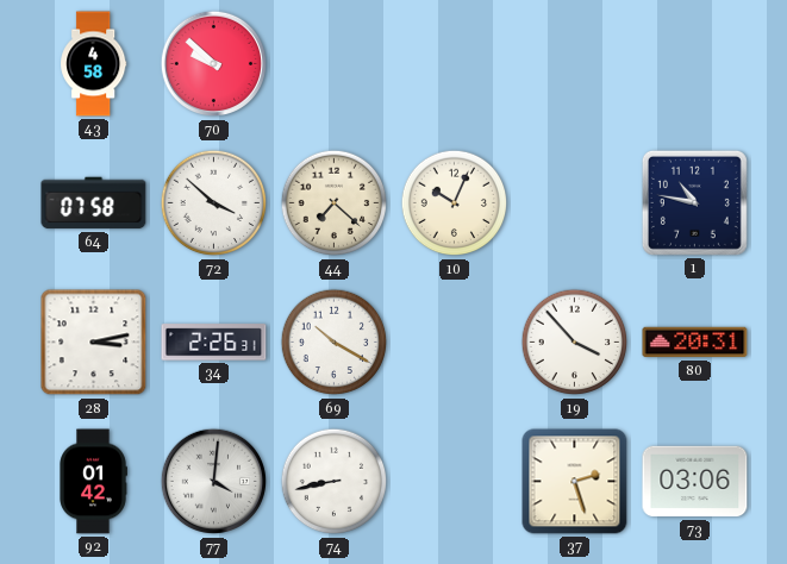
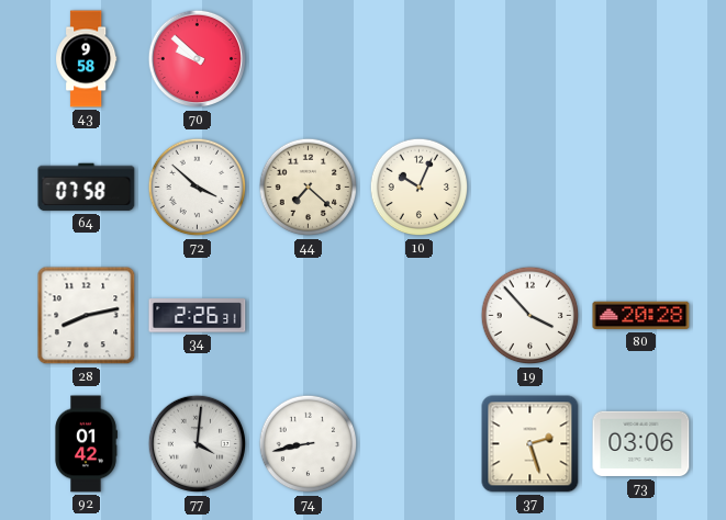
43: 4:58 -> 9:58 (87, 59)
1: 10:47 -> none (694, 202)
28: 3:13 -> 8:13 (87, 316)
69: 10:20 -> none (335, 343)
80: 20:31 -> 20:28 (641, 316)
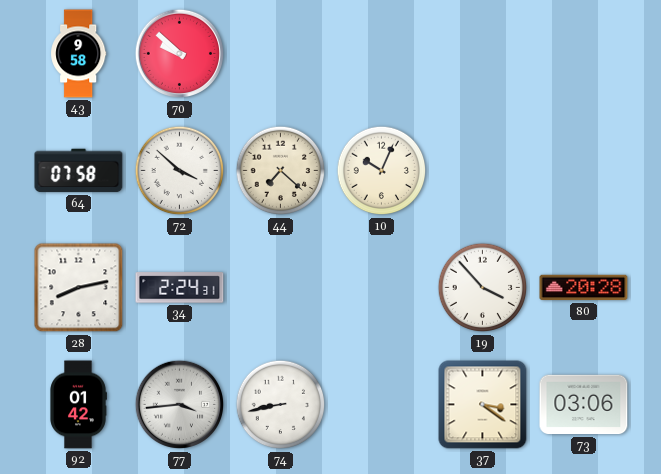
34: 2:26 -> 2:24 (180, 288)
77: 4:01 -> 3:44 (180, 405)
37: 2:27 -> 3:21 (483, 405)
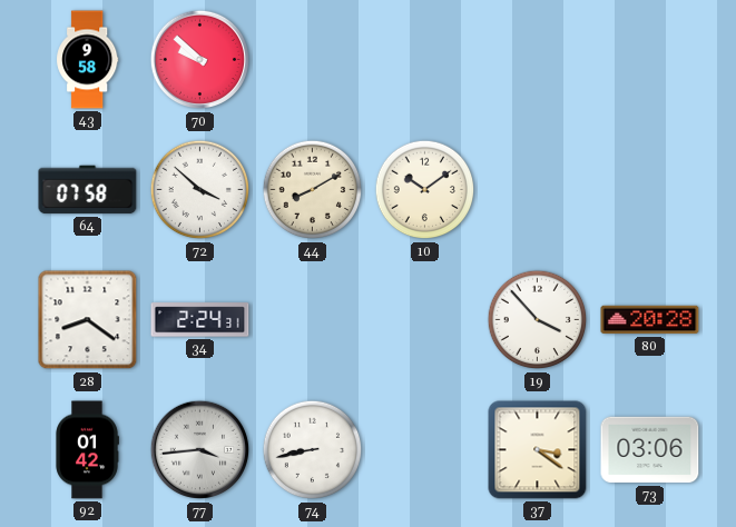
44: 7:22 -> 8:10 (313, 190)
10: 10:04 -> 10:09 (425, 190)
28: 8:13 -> 8:21 (88, 320)
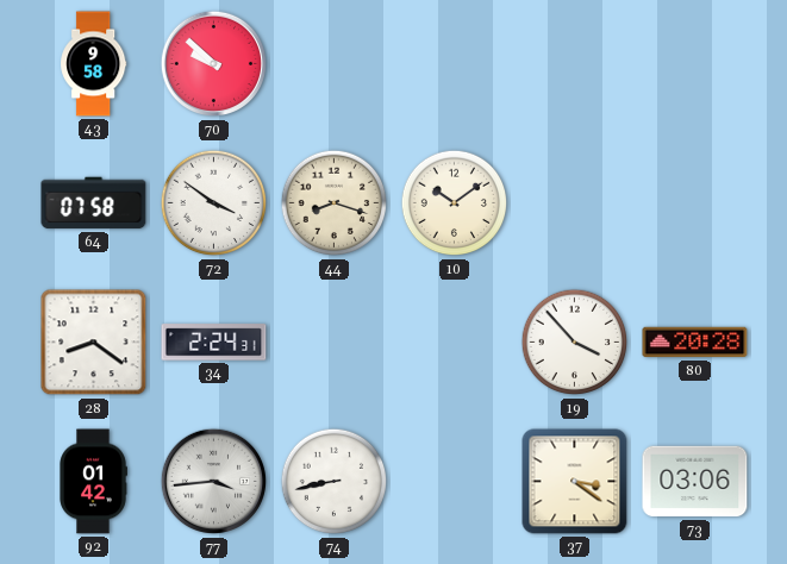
72: 3:52 -> 3:51 (214, 203)
44: 8:10 -> 8:18 (335, 203)
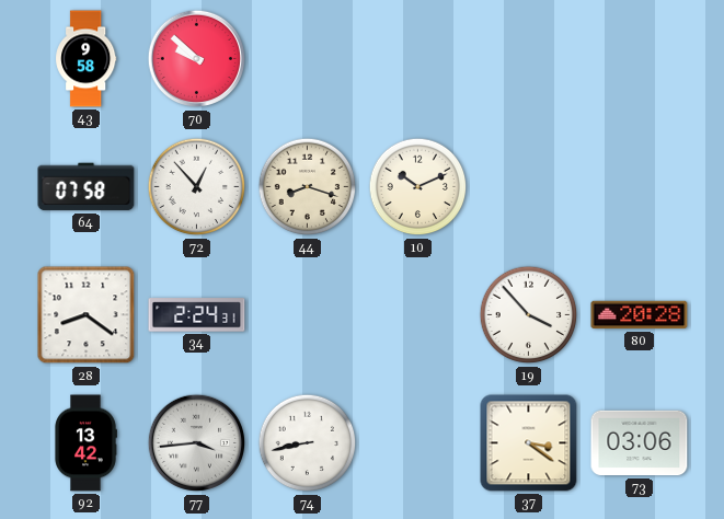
72: 3:51 -> 12:53 (197, 187)
10: 10:09 -> 10:11 (418, 187)
92: 01:42 -> 13:42 (85, 443)
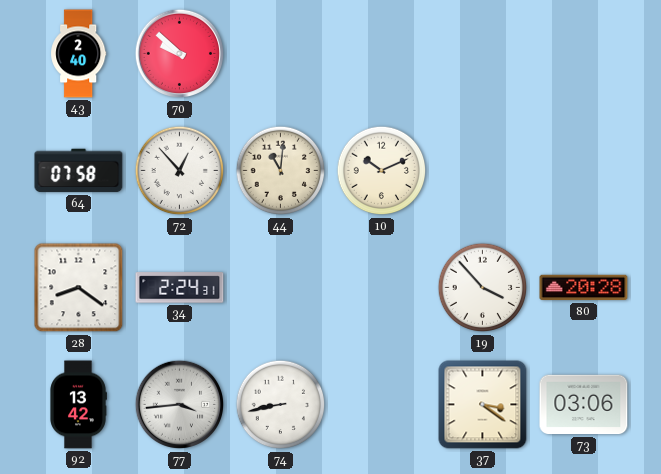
43: 9:58 -> 2:40 (79, 54)
44: 8:18 -> 11:01 (281, 171)
